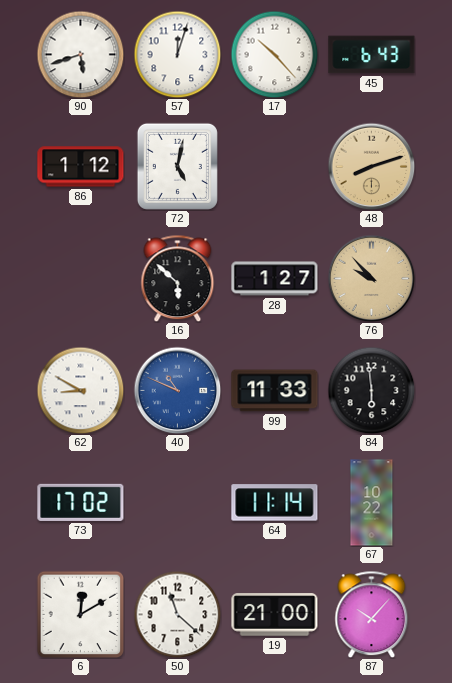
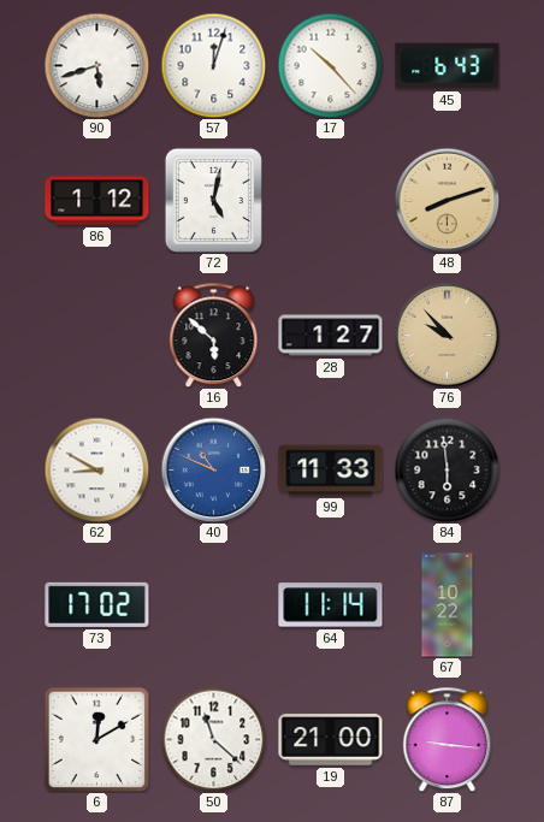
87: 10:07 -> 9:16 (448, 739)
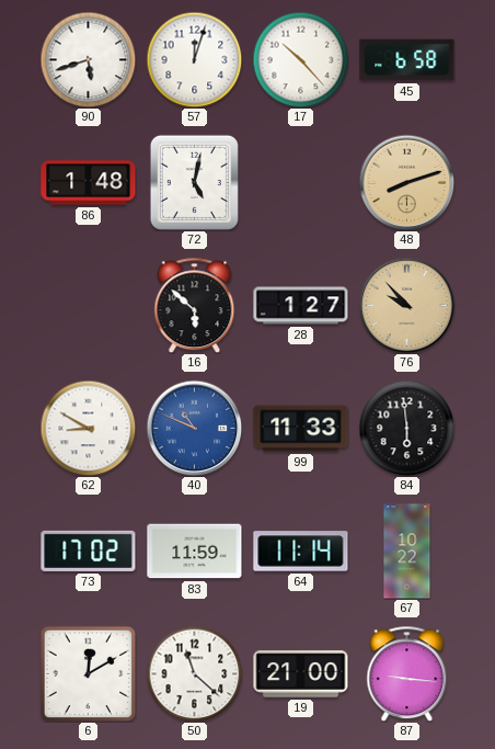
45: 6:43 -> 6:58 (407, 60)
86: 1:12 -> 1:48 (89, 183)
83: none -> 11:59 (195, 552)
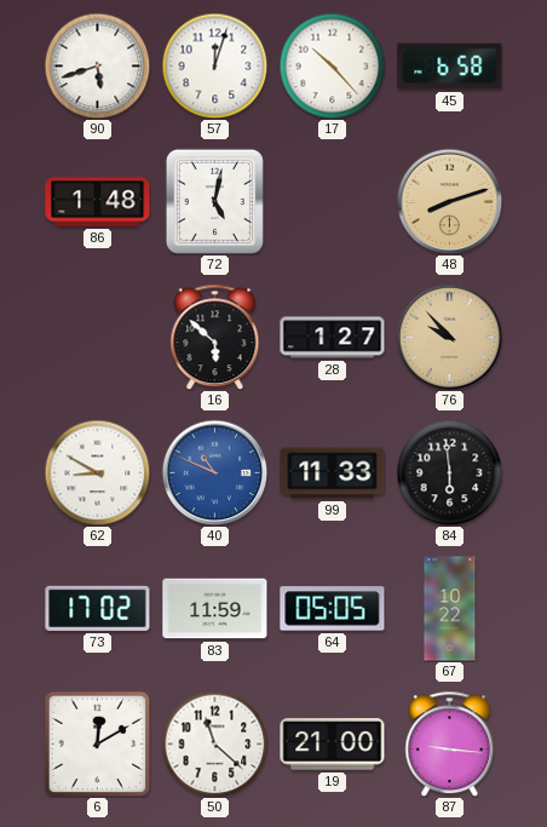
64: 11:14 -> 05:05 (333, 609)
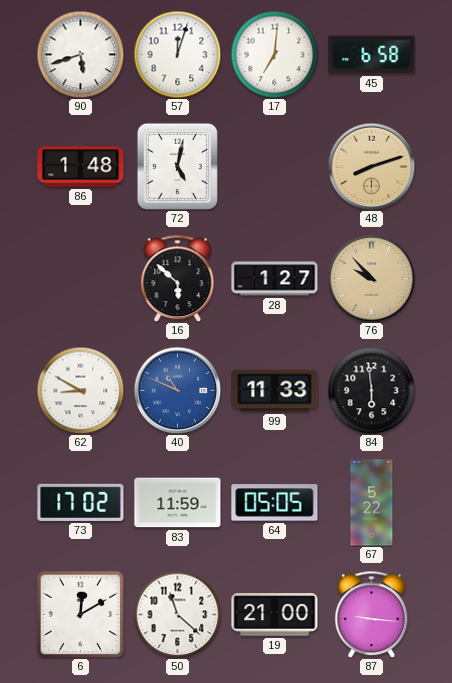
17: 10:23 -> 7:01 (274, 54)
67: 10:22 -> 5:22 (372, 503)
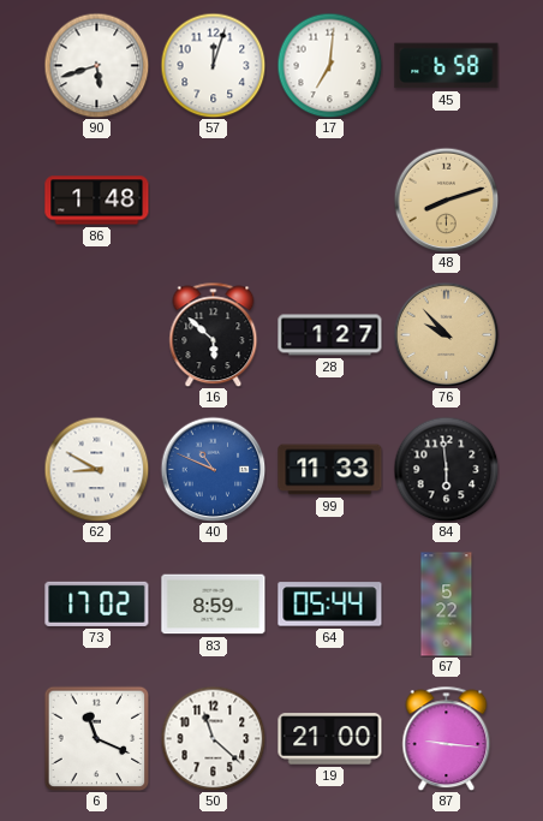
72: 5:02 -> none (177, 166)
83: 11:59 -> 8:59 (214, 605)
64: 05:05 -> 05:44 (330, 605)
6: 12:10 -> 11:19 (96, 738)
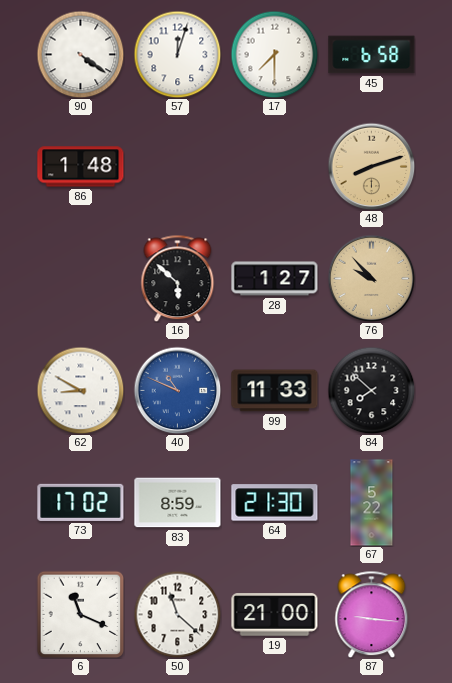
90: 5:42 -> 4:21 (80, 54)
17: 7:01 -> 7:30 (274, 54)
84: 5:59 -> 7:52 (371, 390)
64: 05:44 -> 21:30 (275, 503)
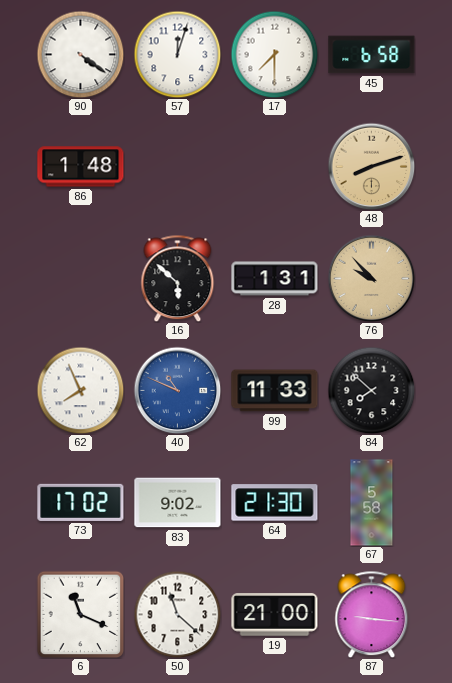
28: 1:27 -> 1:31 (275, 279)
62: 8:50 -> 7:56 (80, 390)
83: 8:59 -> 9:02 (178, 503)
67: 5:22 -> 5:58 (372, 503)
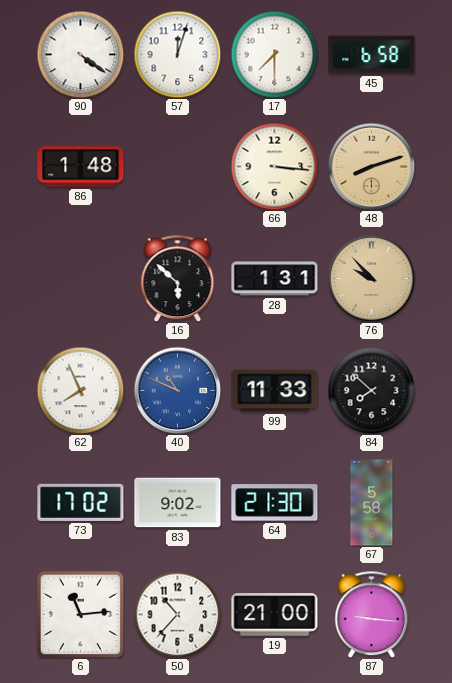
66: none -> 3:16 (274, 166)
6: 11:19 -> 11:14 (80, 614)
50: 11:22 -> 10:37 (177, 614)
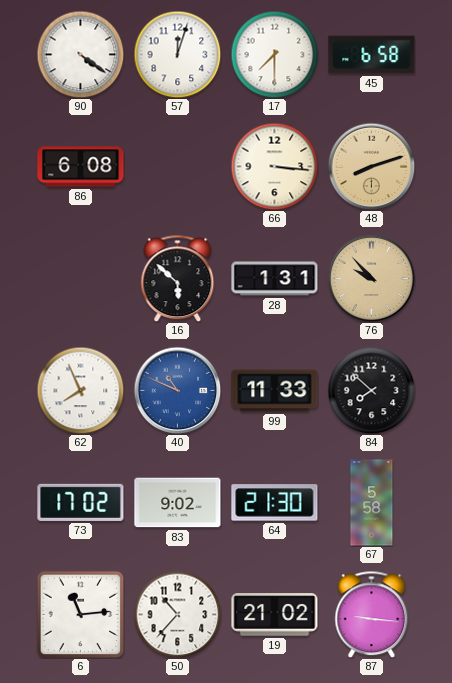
86: 1:48 -> 6:08 (81, 167)
19: 21:00 -> 21:02 (275, 615)
